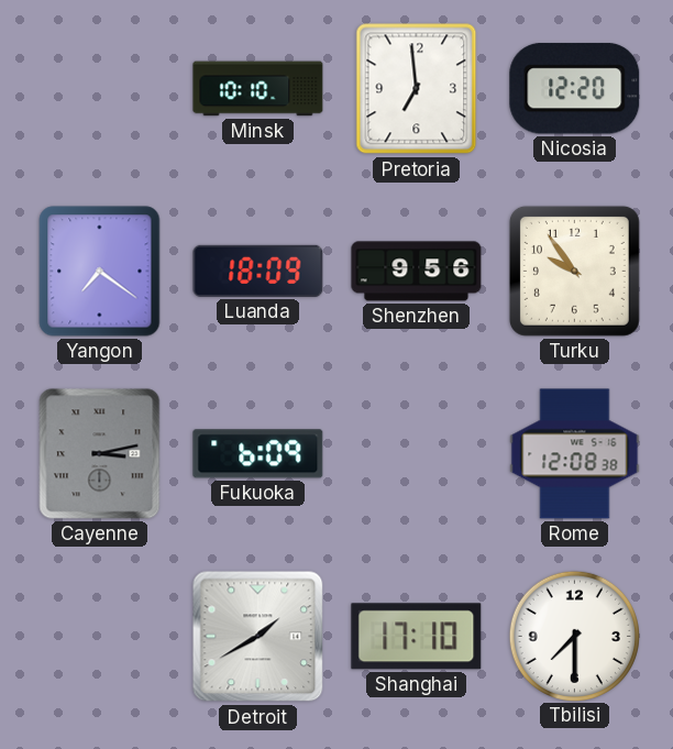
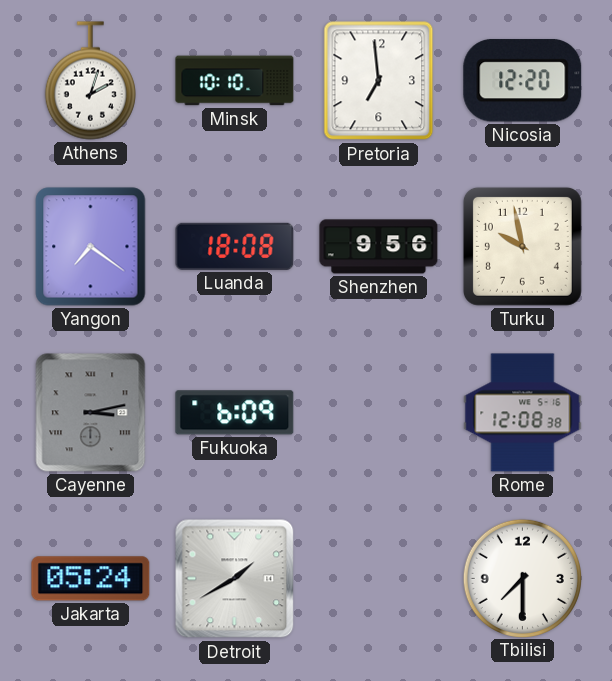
Athens: none -> 2:03 (90, 81)
Luanda: 18:09 -> 18:08 (235, 246)
Turku: 9:54 -> 9:58 (522, 246)
Jakarta: none -> 05:24 (91, 579)
Shanghai: 17:10 -> none (417, 637)
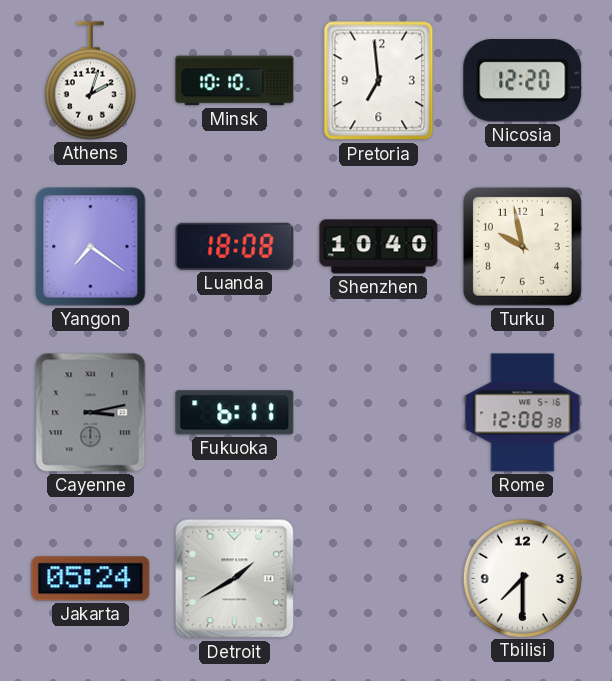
Shenzhen: 9:56 -> 10:40 (379, 247)
Fukuoka: 6:09 -> 6:11 (235, 413)
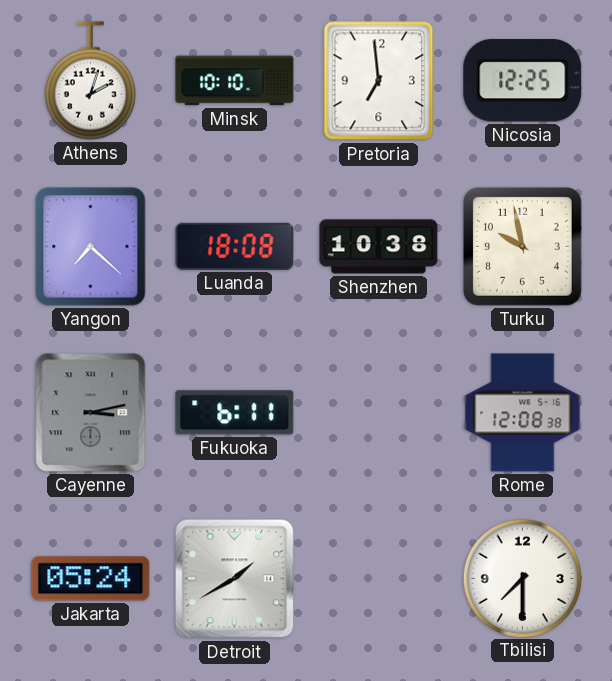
Nicosia: 12:20 -> 12:25 (523, 81)
Yangon: 7:21 -> 7:22 (91, 247)
Shenzhen: 10:40 -> 10:38 (379, 247)
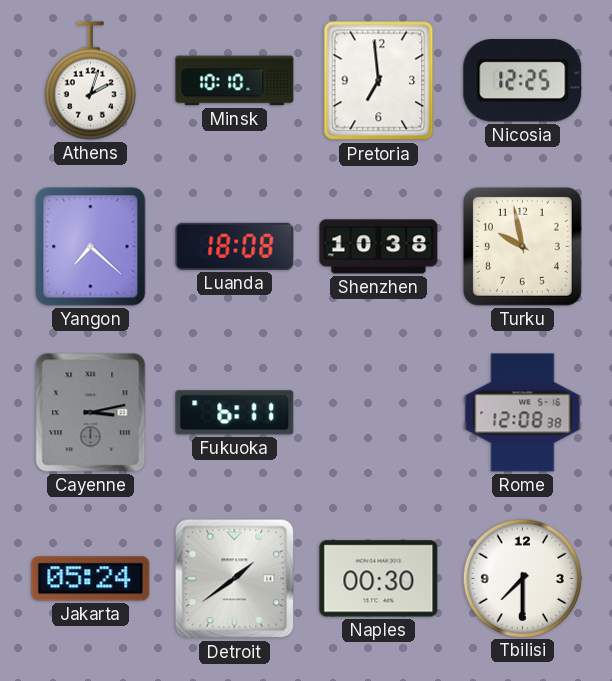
Detroit: 1:40 -> 1:39 (235, 579)
Naples: none -> 00:30 (379, 579)
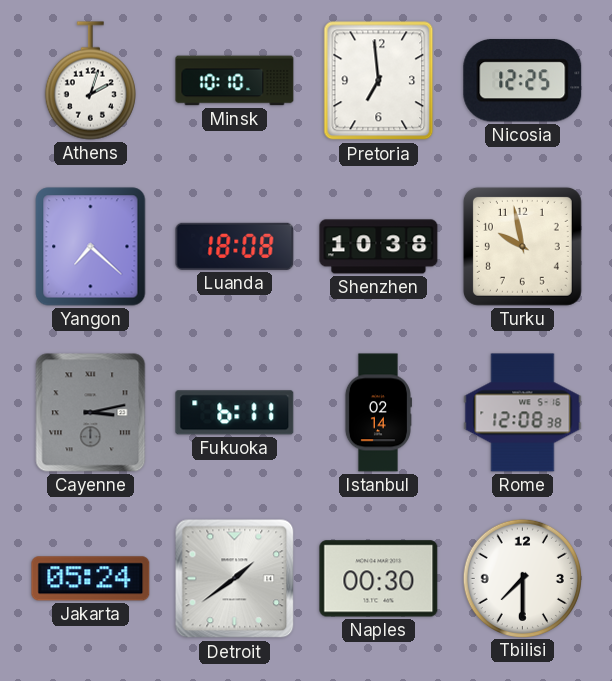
Istanbul: none -> 02:14 (378, 413)
